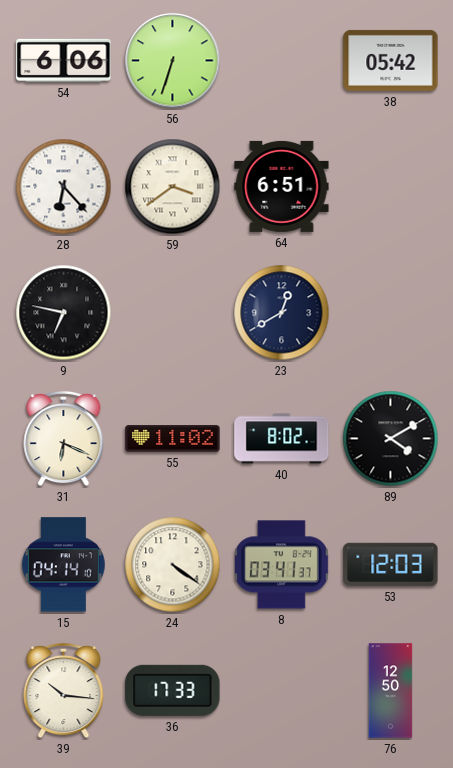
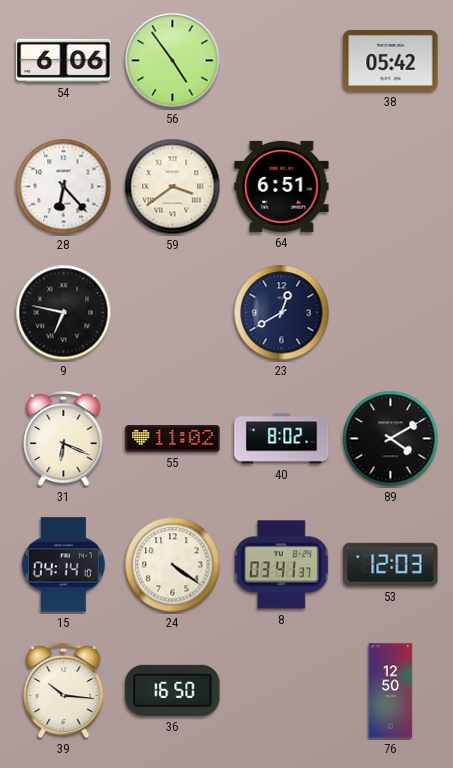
56: 6:33 -> 4:54 (173, 61)
36: 17:33 -> 16:50 (173, 690)
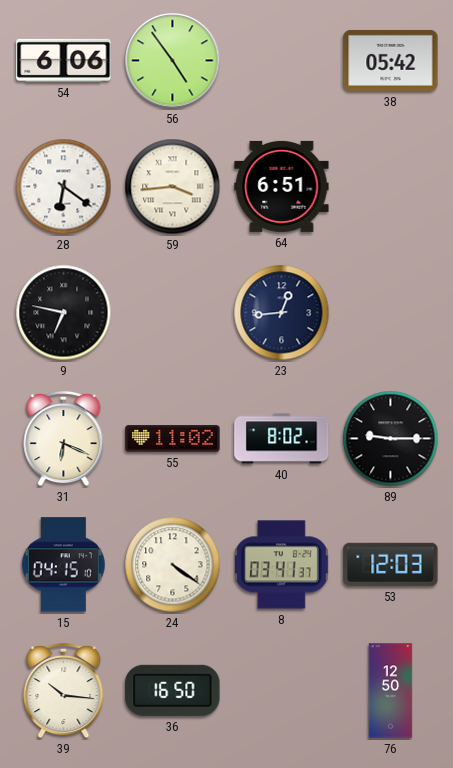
28: 6:23 -> 6:21 (64, 187)
59: 3:39 -> 3:44 (173, 187)
23: 12:40 -> 12:44 (282, 313)
89: 4:10 -> 9:15 (391, 439)
15: 04:14 -> 04:15 (63, 565)
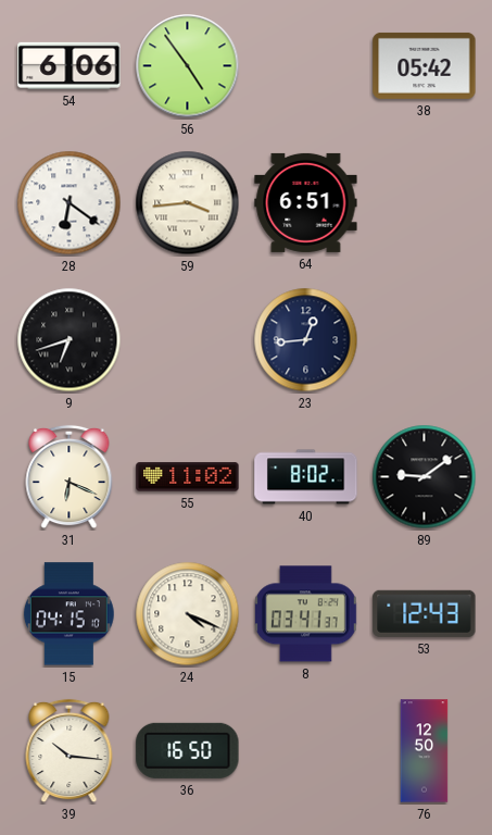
9: 6:47 -> 6:42 (70, 340)
89: 9:15 -> 9:09 (425, 477)
24: 4:21 -> 4:19 (188, 614)
53: 12:03 -> 12:43 (425, 613)
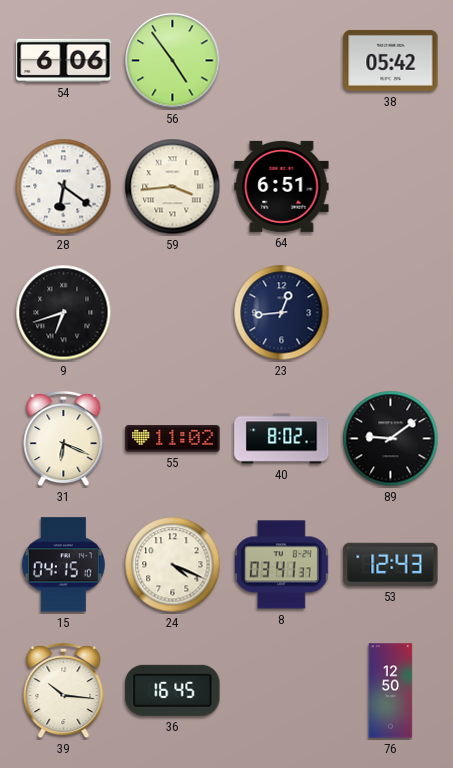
36: 16:50 -> 16:45 (173, 690)
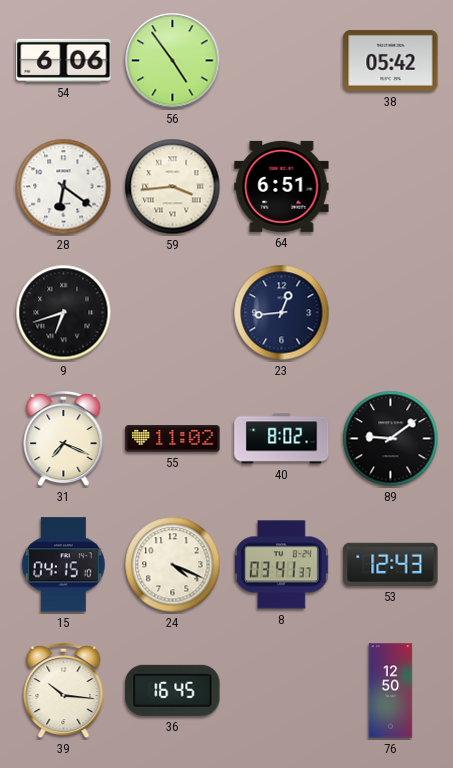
31: 6:19 -> 7:19 (64, 439)
